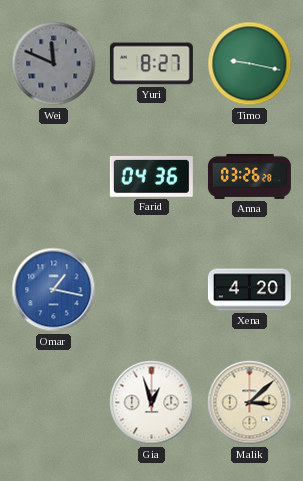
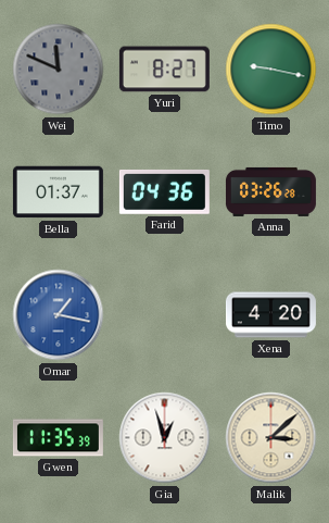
Bella: none -> 01:37 (58, 192)
Gwen: none -> 11:35 (58, 438)
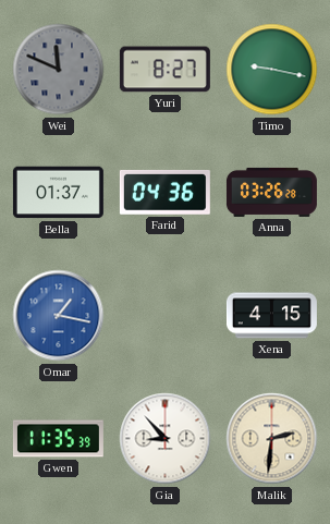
Xena: 4:20 -> 4:15 (271, 316)
Gia: 12:57 -> 8:53 (166, 439)
Malik: 3:08 -> 2:31 (272, 439)
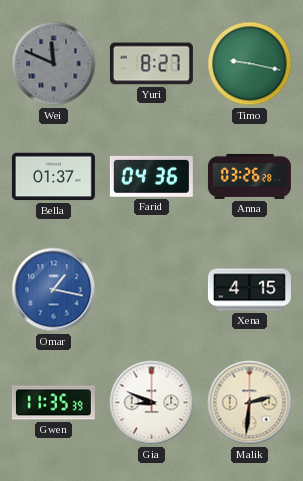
Gia: 8:53 -> 8:49 (152, 403)
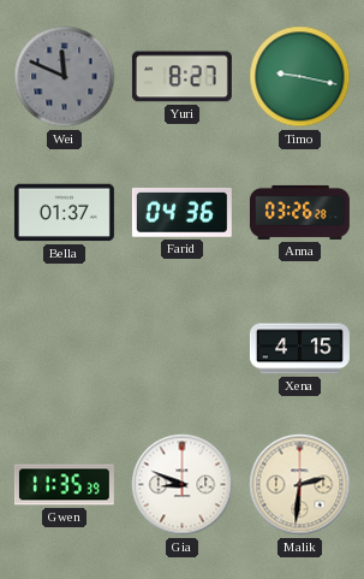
Omar: 1:17 -> none (54, 290)
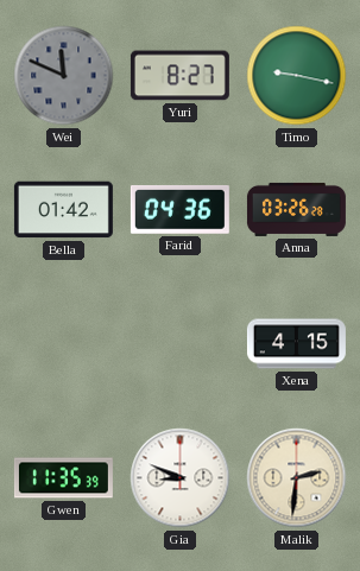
Bella: 01:37 -> 01:42 (63, 210)
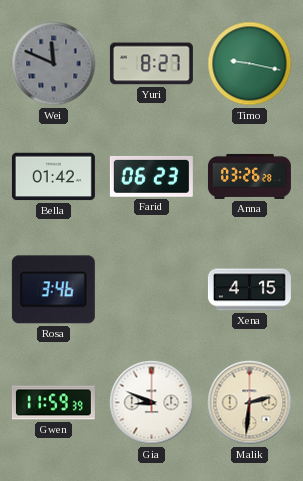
Farid: 04:36 -> 06:23 (151, 176)
Rosa: none -> 3:46 (53, 290)
Gwen: 11:35 -> 11:59 (53, 403)
